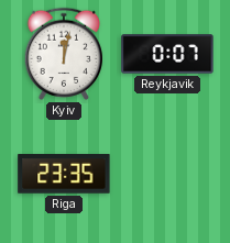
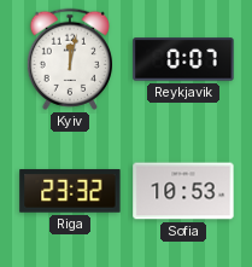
Riga: 23:35 -> 23:32 (70, 191)
Sofia: none -> 10:53 (183, 191)
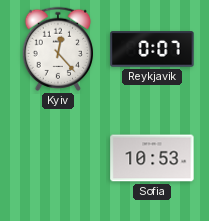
Kyiv: 12:02 -> 12:23 (57, 49)
Riga: 23:32 -> none (70, 191)
